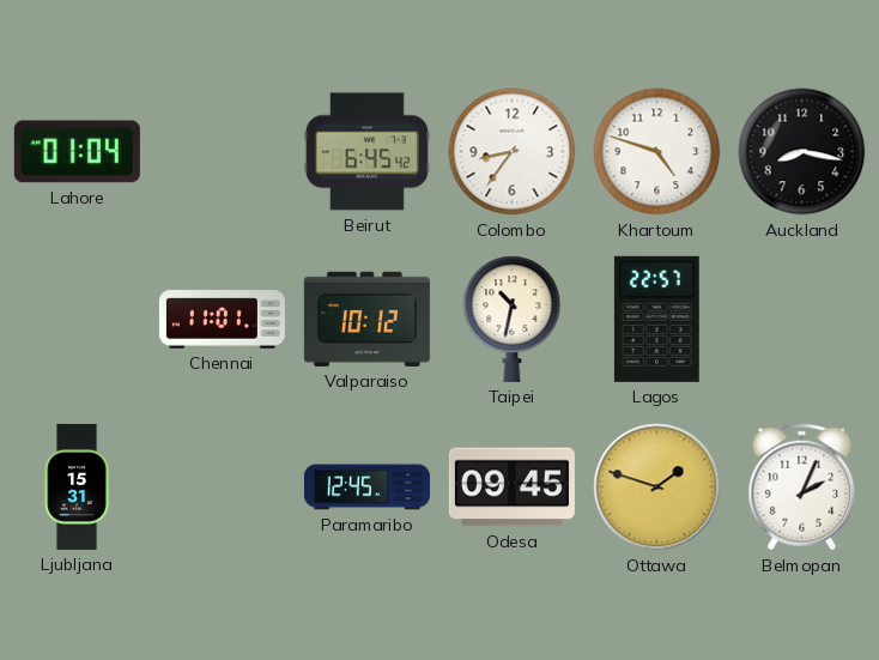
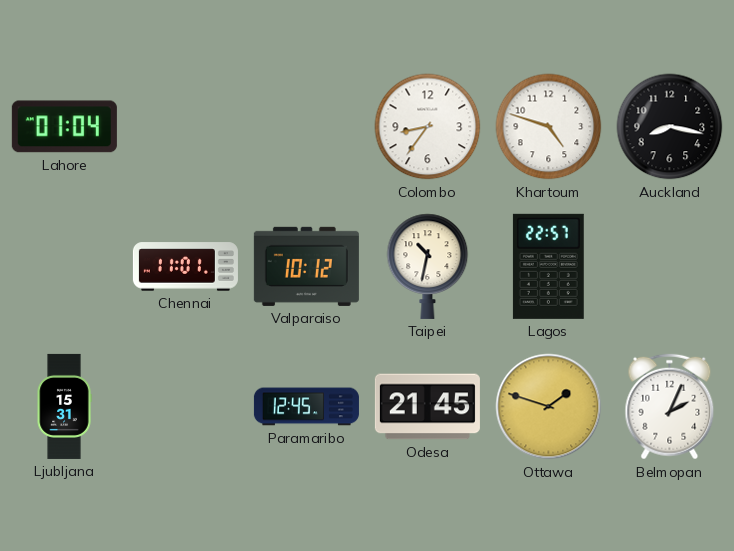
Beirut: 6:45 -> none (366, 152)
Odesa: 09:45 -> 21:45 (427, 407)
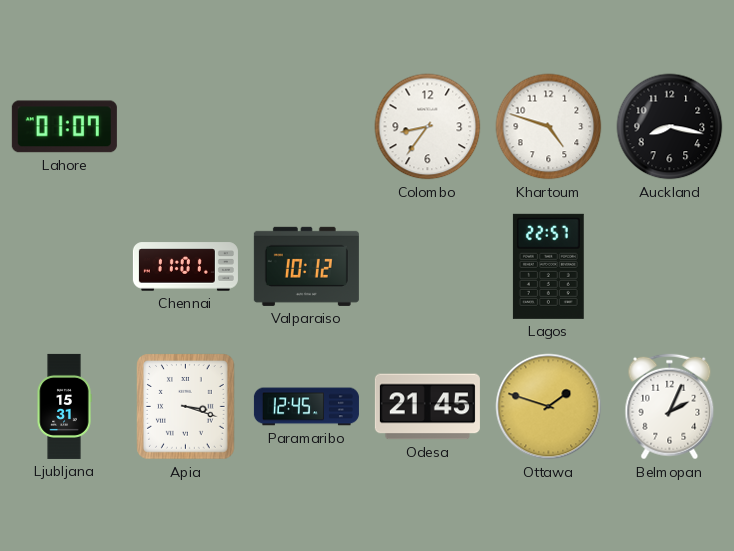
Lahore: 01:04 -> 01:07 (64, 127)
Taipei: 10:32 -> none (428, 266)
Apia: none -> 3:18 (186, 407)
